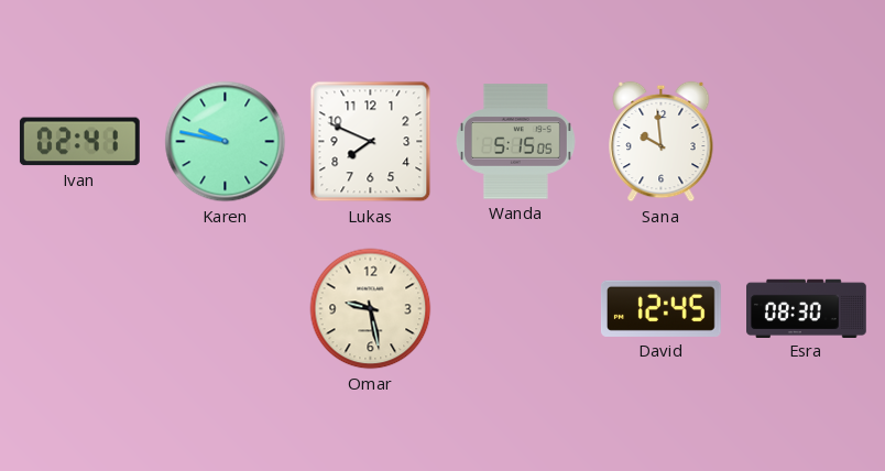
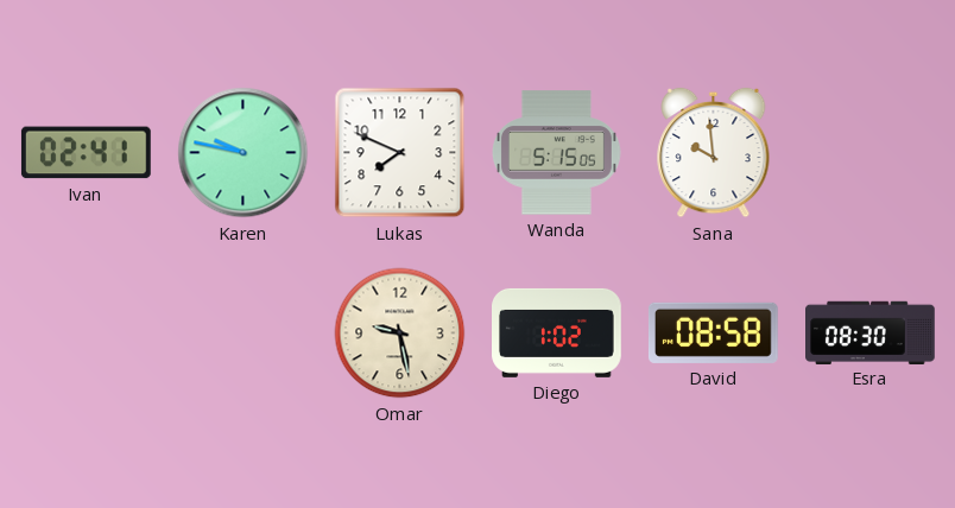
Diego: none -> 1:02 (557, 332)
David: 12:45 -> 08:58 (713, 332)
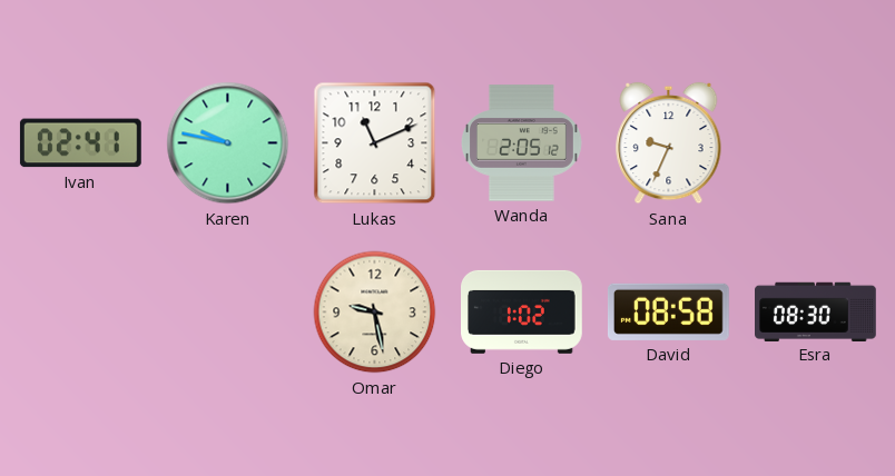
Lukas: 7:49 -> 11:11 (375, 143)
Wanda: 5:15 -> 2:05 (522, 143)
Sana: 9:59 -> 9:34 (669, 143)
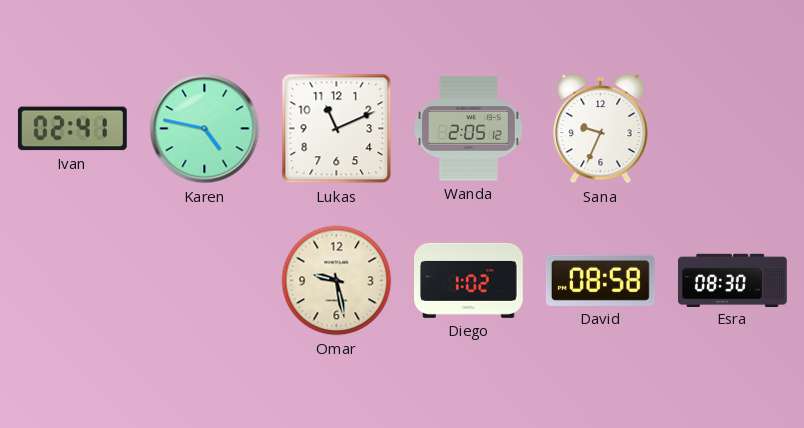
Karen: 9:47 -> 4:47 (205, 129)
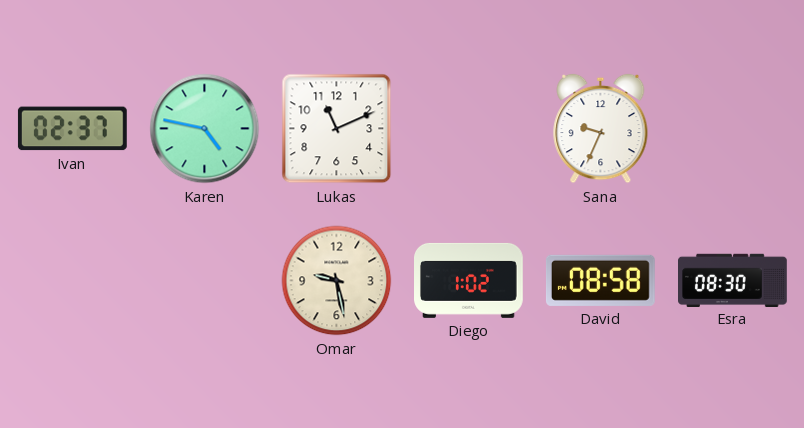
Ivan: 02:41 -> 02:37 (72, 129)
Wanda: 2:05 -> none (469, 129)
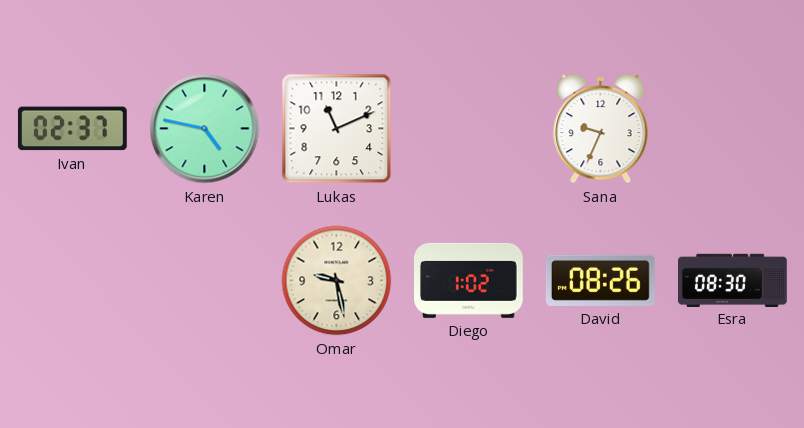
David: 08:58 -> 08:26 (600, 280)
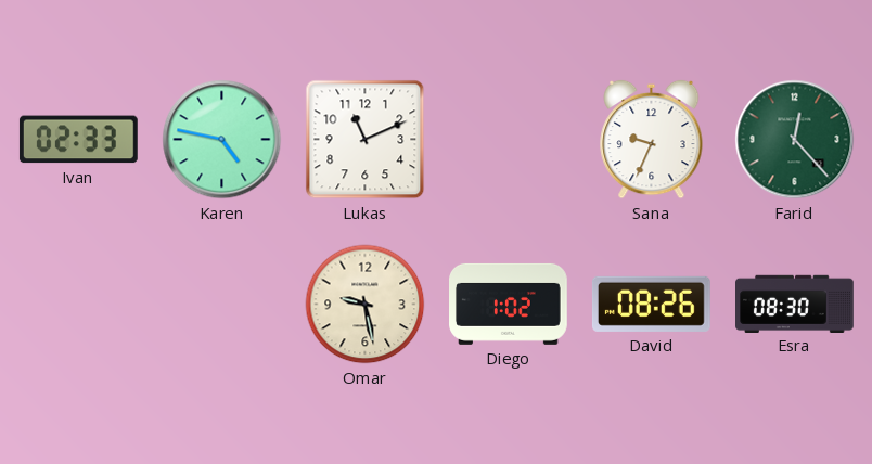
Ivan: 02:37 -> 02:33 (78, 140)
Farid: none -> 12:23 (795, 140)
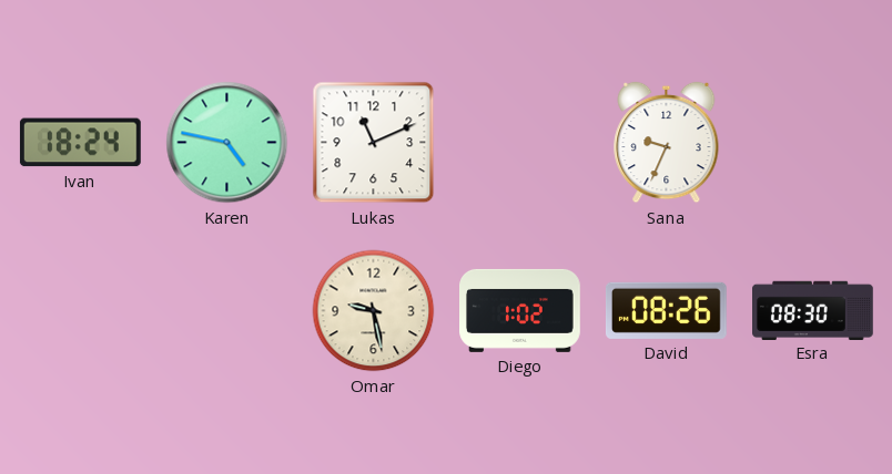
Ivan: 02:33 -> 18:24 (80, 143)
Farid: 12:23 -> none (795, 140)
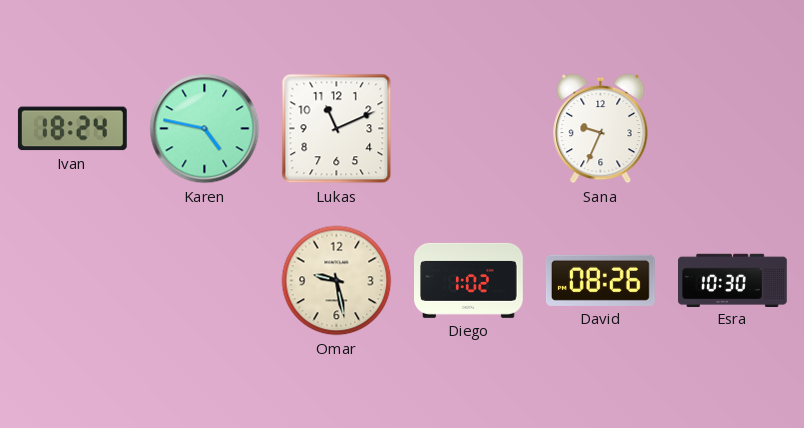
Esra: 08:30 -> 10:30 (733, 280)
